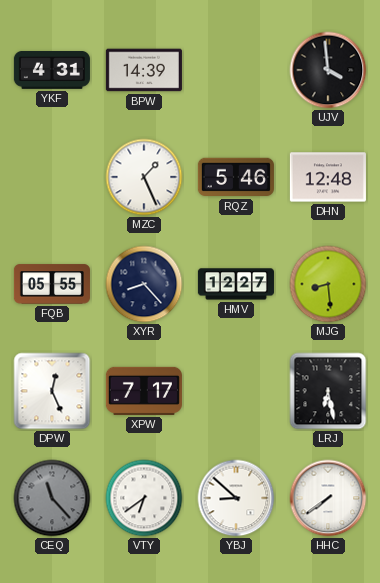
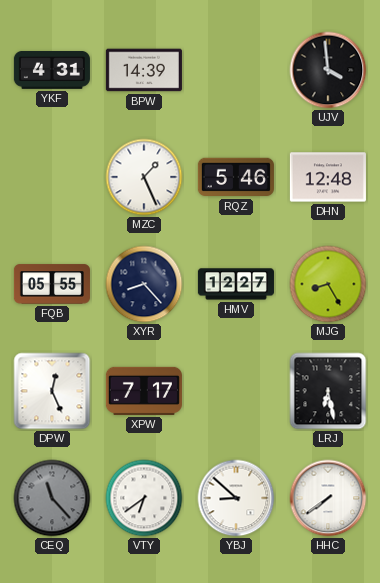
MJG: 8:29 -> 8:25 (328, 284)
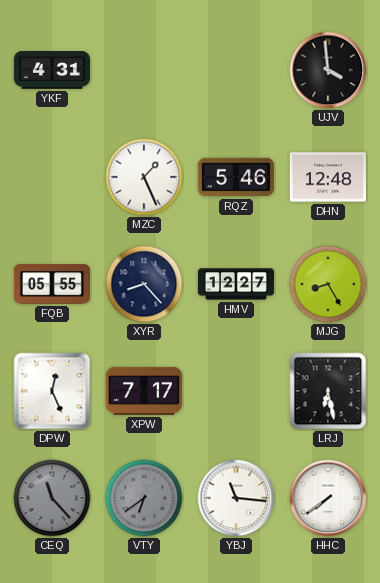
BPW: 14:39 -> none (144, 70)
VTY dial: white -> grey (144, 498)
YBJ: 8:52 -> 11:16 (236, 498)
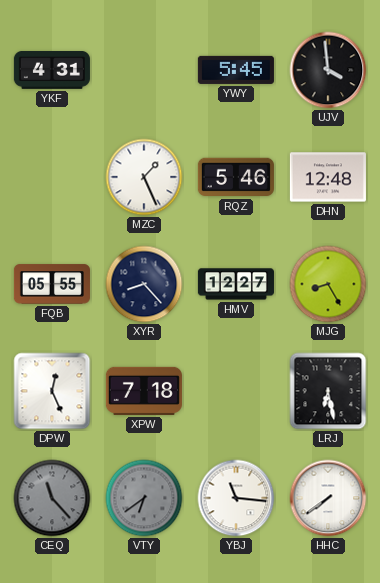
YWY: none -> 5:45 (236, 70)
XPW: 7:17 -> 7:18 (144, 391)
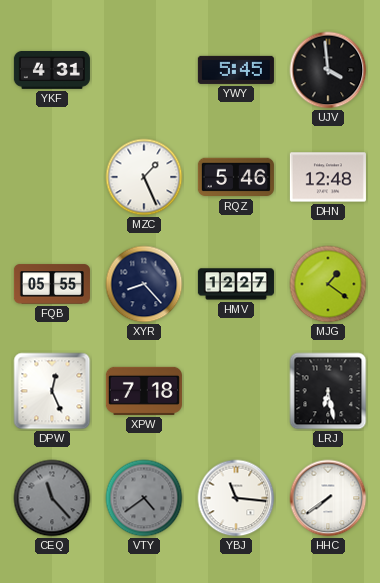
MJG: 8:25 -> 1:21 (328, 284)
VTY: 6:39 -> 4:39 (144, 498)
